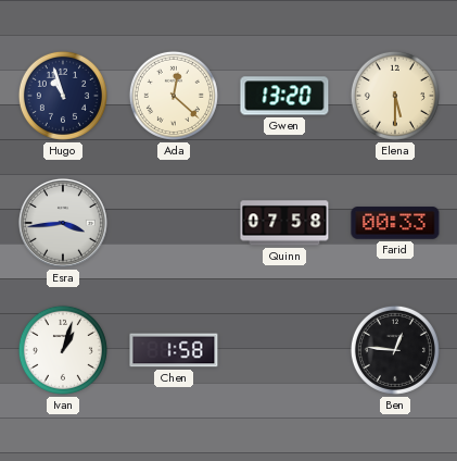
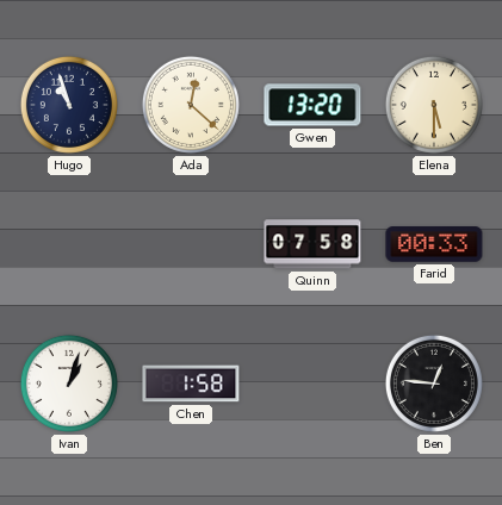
Esra: 3:44 -> none (63, 223)
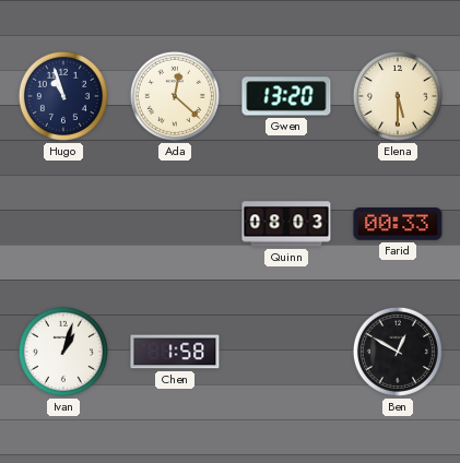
Quinn: 07:58 -> 08:03 (286, 224)
Ben: 12:46 -> 12:50 (398, 352)
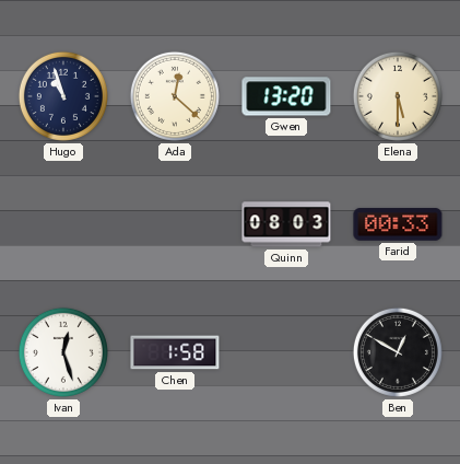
Ivan: 1:03 -> 12:27 (63, 352)
